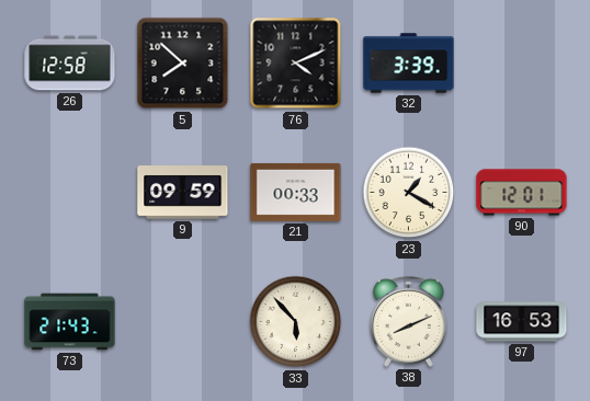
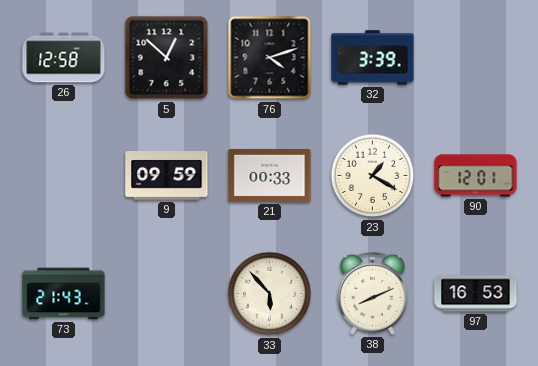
5: 7:52 -> 12:52 (167, 58)
76: 4:11 -> 4:12 (270, 58)
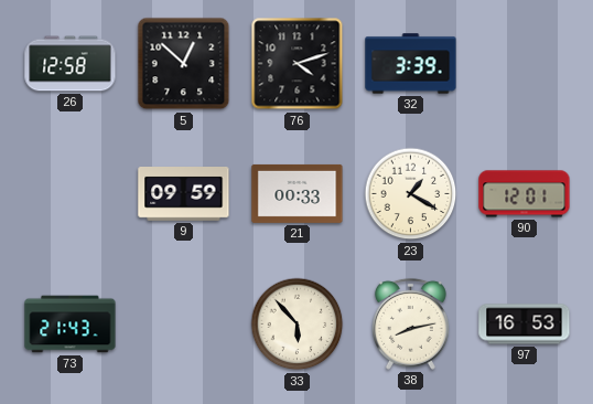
38: 8:11 -> 8:13 (410, 323)
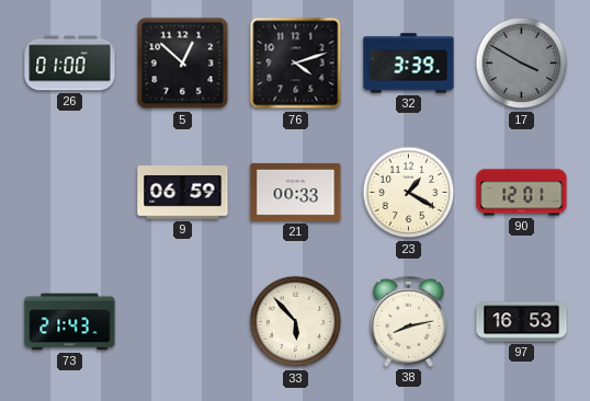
26: 12:58 -> 01:00 (70, 64)
17: none -> 3:50 (522, 64)
9: 09:59 -> 06:59 (183, 193)
